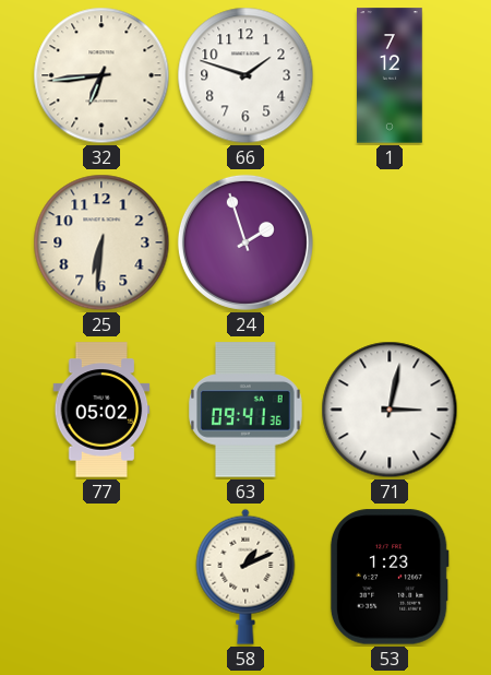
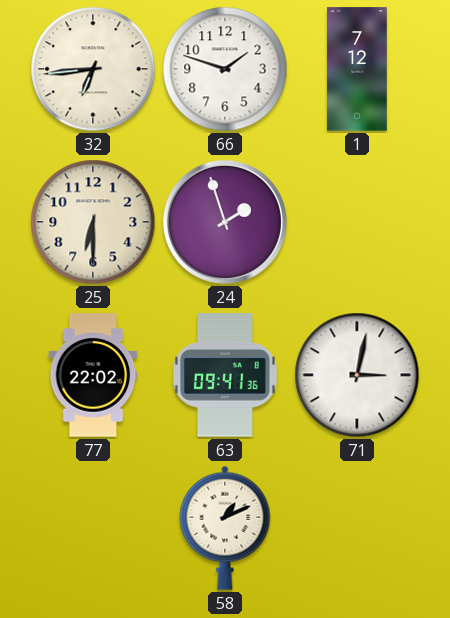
25: 6:31 -> 6:30 (93, 222)
77: 05:02 -> 22:02 (93, 375)
53: 1:23 -> none (390, 577)
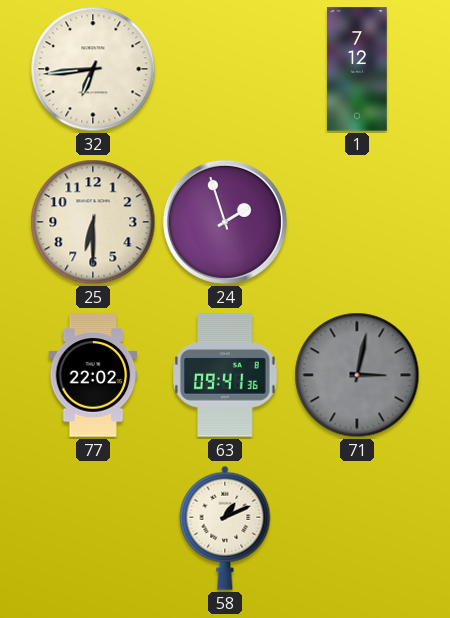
66: 1:48 -> none (225, 69)
71 dial: white -> grey (357, 375)
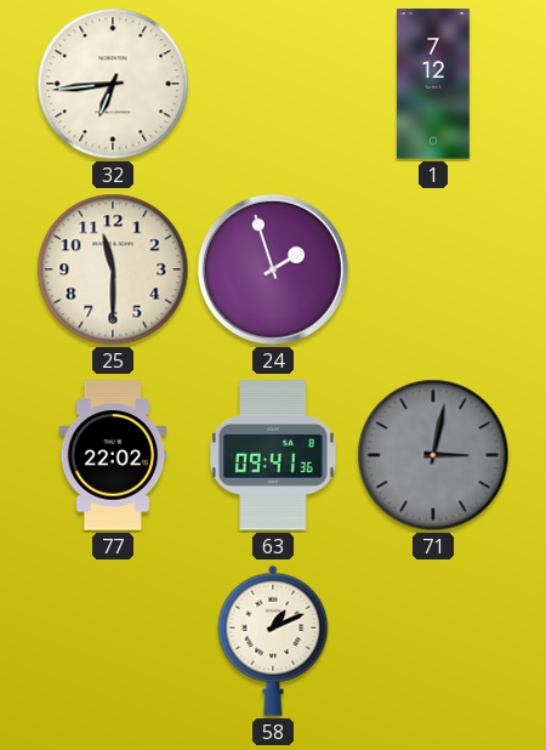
25: 6:30 -> 11:30 (113, 269)
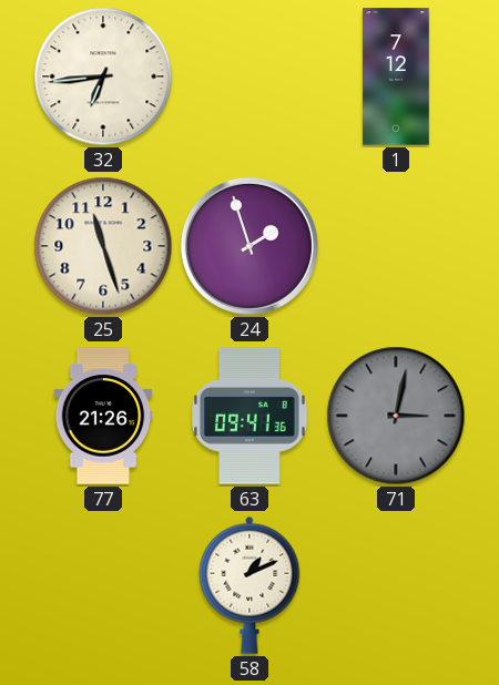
25: 11:30 -> 11:27 (103, 246)
77: 22:02 -> 21:26 (103, 416)
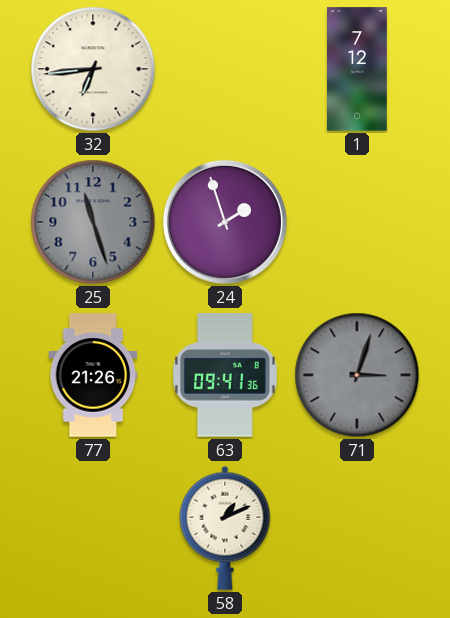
25 dial: cream -> grey (93, 222)
71: 3:02 -> 3:03 (357, 375)
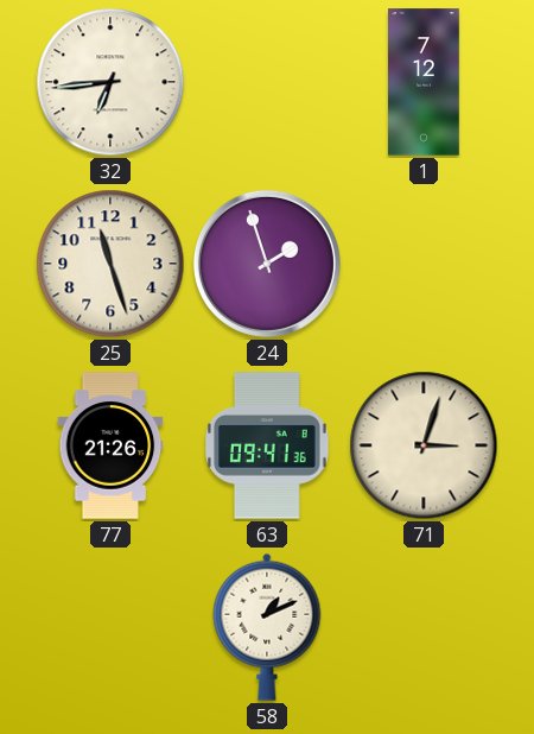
25 dial: grey -> cream (110, 264)
71 dial: grey -> cream (424, 445)
